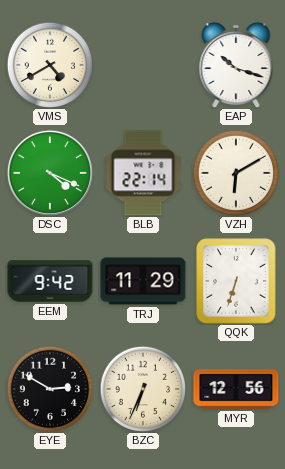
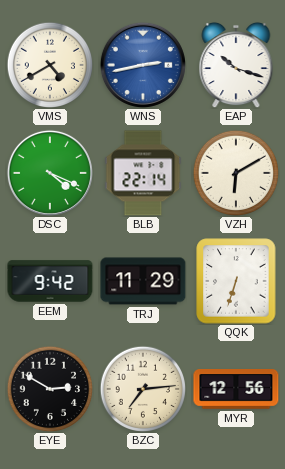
WNS: none -> 2:43 (143, 65)
BZC: 6:34 -> 7:14 (142, 388)
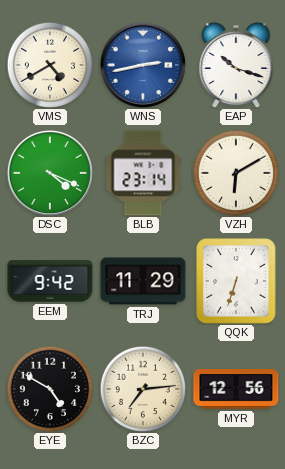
BLB: 22:14 -> 23:14 (143, 173)
EYE: 2:50 -> 4:50 (49, 388)
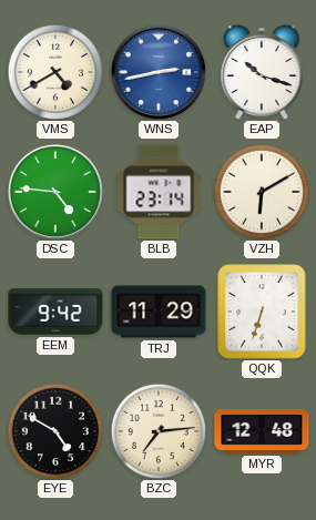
DSC: 4:19 -> 4:46 (55, 192)
MYR: 12:56 -> 12:48 (262, 432)
